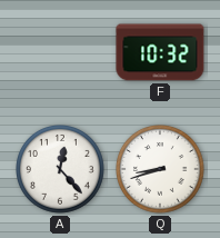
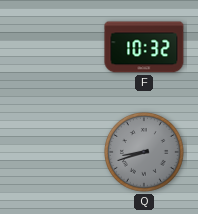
A: 12:23 -> none (61, 170)
Q dial: white -> grey (145, 153)
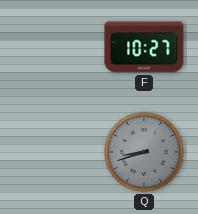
F: 10:32 -> 10:27 (144, 47)
